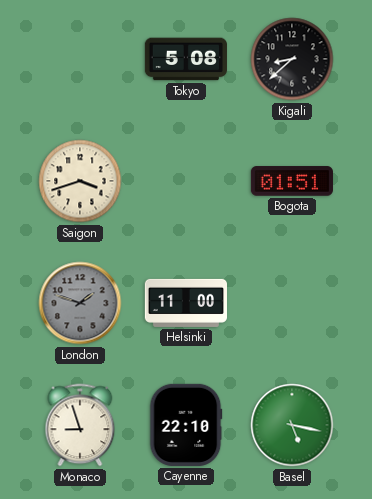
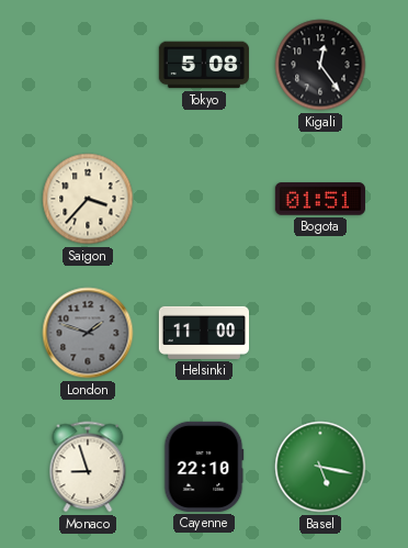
Kigali: 8:38 -> 12:24 (320, 65)
Saigon: 3:42 -> 3:37 (88, 199)
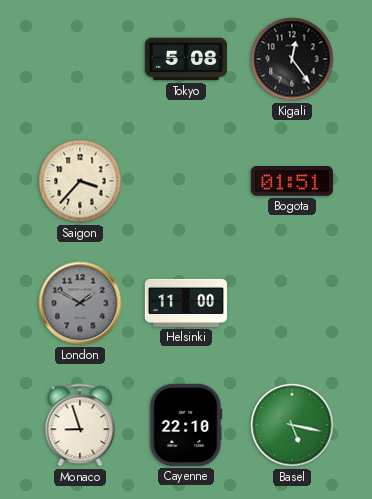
London: 1:48 -> 1:50 (80, 303)
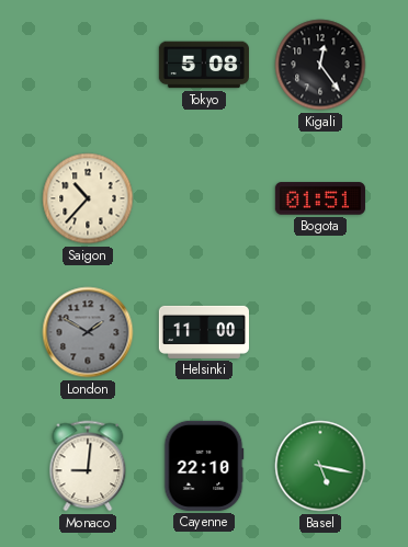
Saigon: 3:37 -> 10:37 (88, 198)
Monaco: 8:57 -> 9:01 (88, 466)
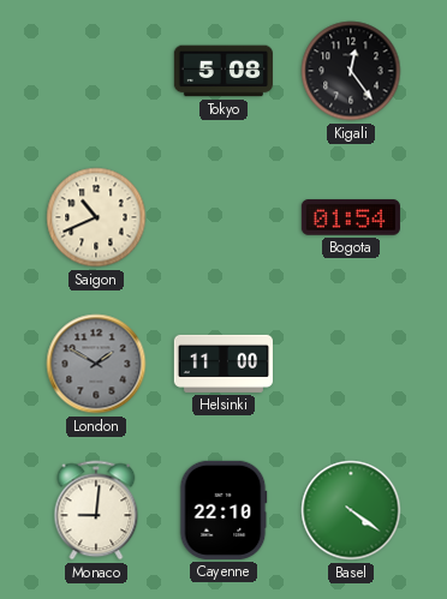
Saigon: 10:37 -> 10:41 (96, 217)
Bogota: 01:51 -> 01:54 (351, 217)
Basel: 5:17 -> 4:21 (351, 510)
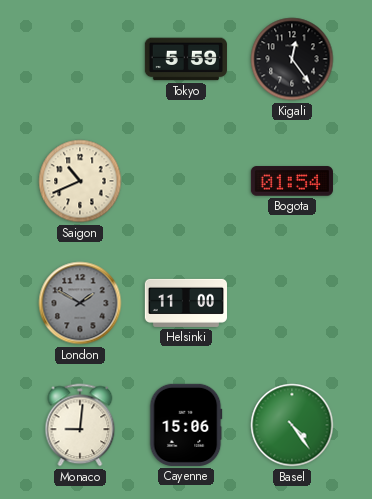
Tokyo: 5:08 -> 5:59 (186, 59)
Cayenne: 22:10 -> 15:06 (186, 425)
Basel: 4:21 -> 4:24 (292, 425)
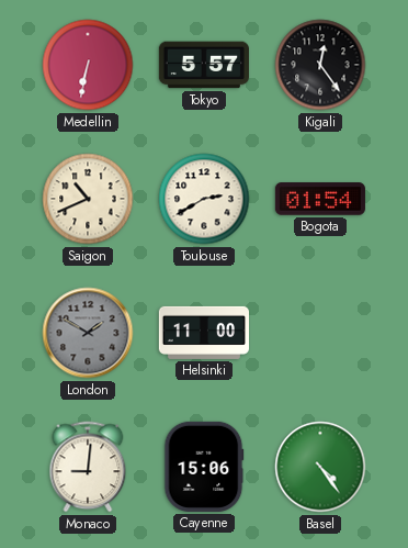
Medellin: none -> 6:32 (88, 65)
Tokyo: 5:59 -> 5:57 (204, 65)
Toulouse: none -> 2:40 (204, 199)
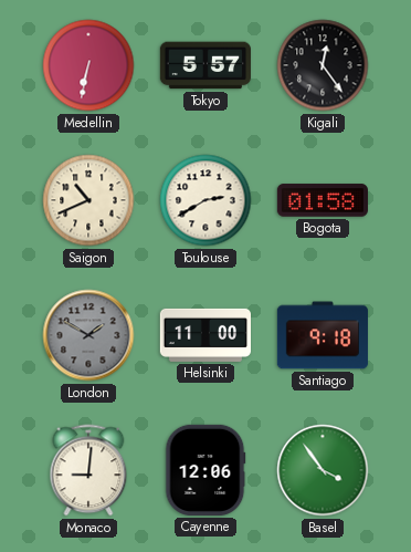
Bogota: 01:54 -> 01:58 (323, 200)
Santiago: none -> 9:18 (323, 335)
Cayenne: 15:06 -> 12:06 (205, 470)
Basel: 4:24 -> 3:54 (323, 470)
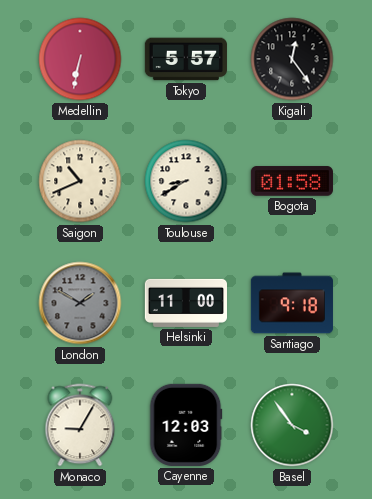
Toulouse: 2:40 -> 8:40 (186, 181)
Monaco: 9:01 -> 9:05 (80, 425)
Cayenne: 12:06 -> 12:03 (186, 425)
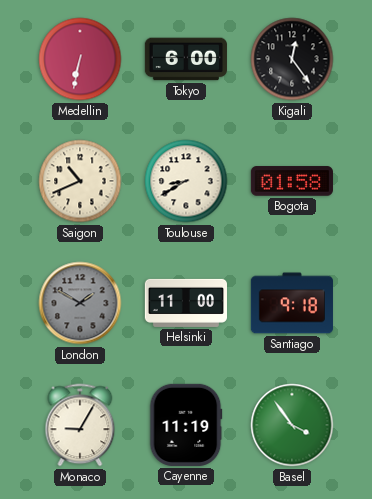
Tokyo: 5:57 -> 6:00 (186, 59)
Cayenne: 12:03 -> 11:19 (186, 425)
